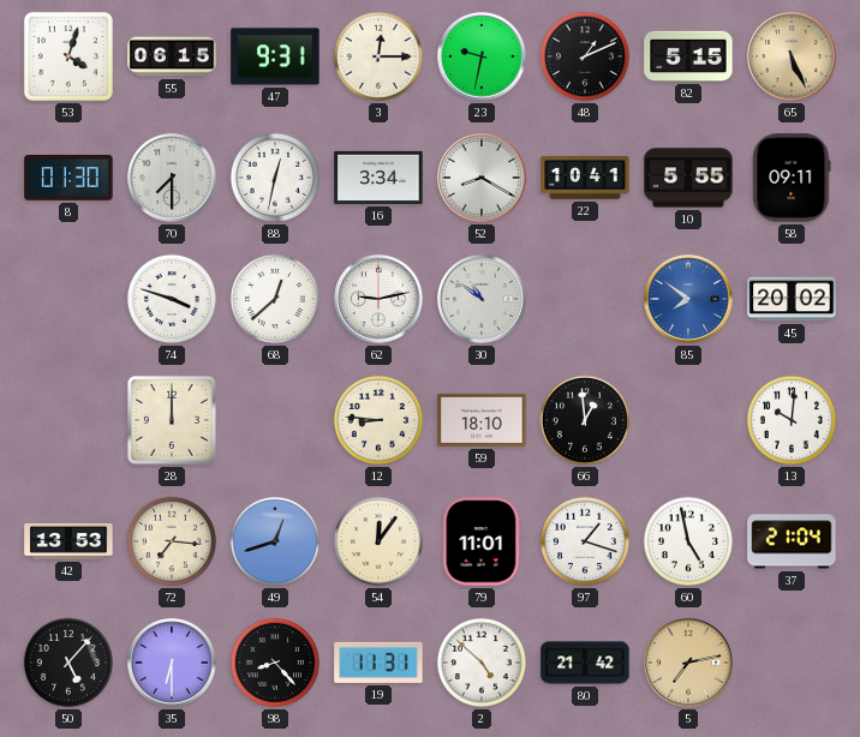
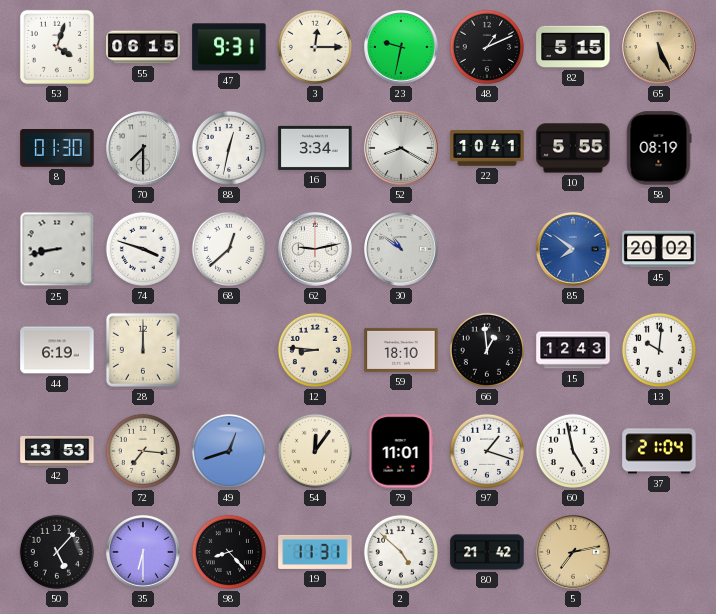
58: 09:11 -> 08:19 (659, 148)
25: none -> 8:43 (57, 249)
44: none -> 6:19 (57, 350)
15: none -> 12:43 (573, 350)
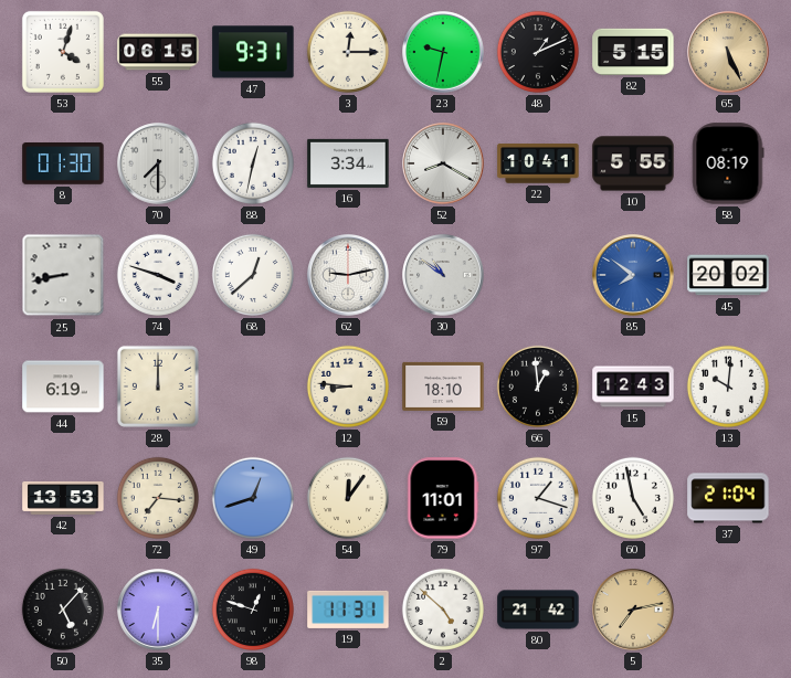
98: 8:23 -> 12:48 (253, 610)
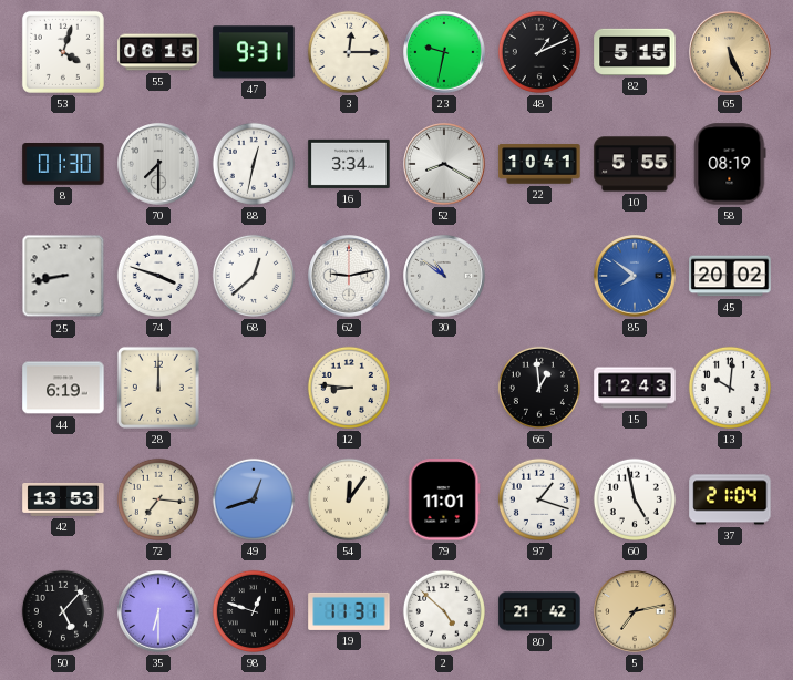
59: 18:10 -> none (443, 386)
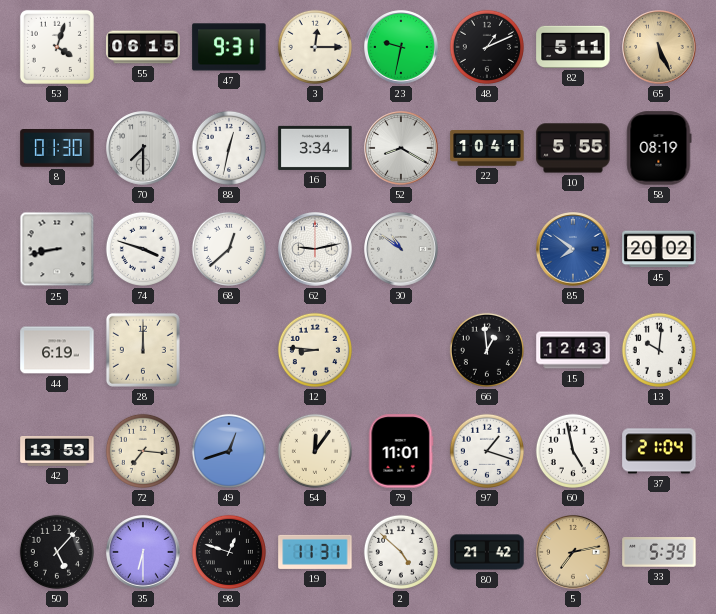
82: 5:15 -> 5:11 (573, 47)
33: none -> 5:39 (659, 552)
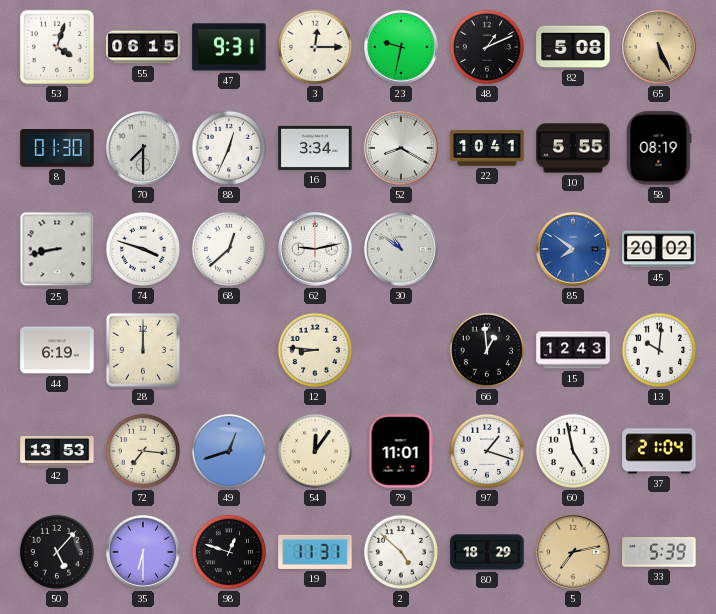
82: 5:11 -> 5:08 (573, 47)
88: 12:32 -> 12:34 (229, 148)
80: 21:42 -> 18:29 (487, 552)
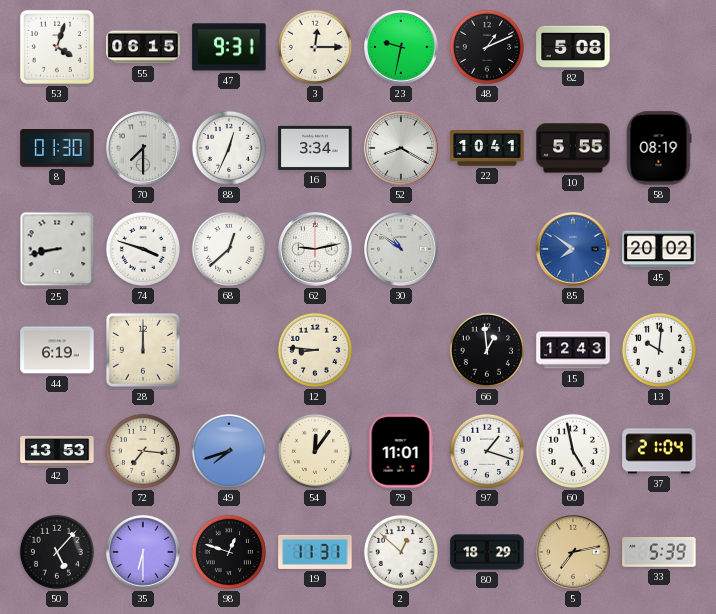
65: 5:26 -> none (659, 47)
49: 12:42 -> 7:42 (229, 451)
2: 4:52 -> 12:52 (401, 552)
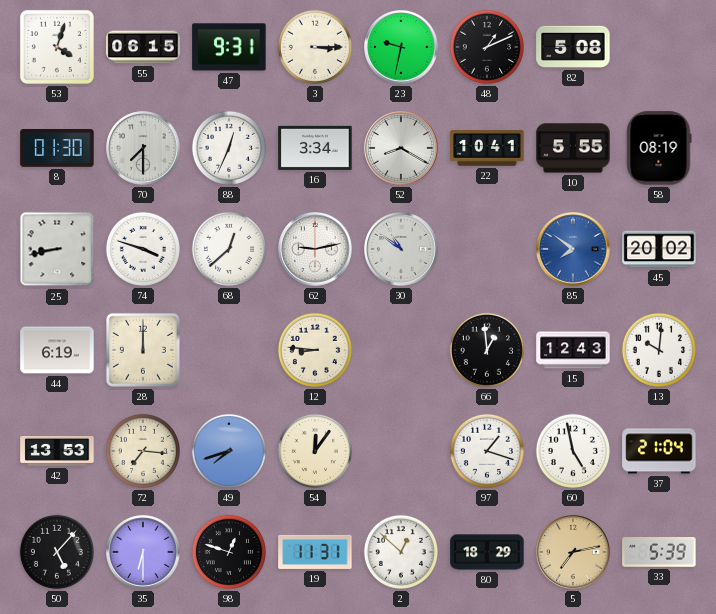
3: 12:15 -> 3:15 (315, 47)
79: 11:01 -> none (401, 451)
